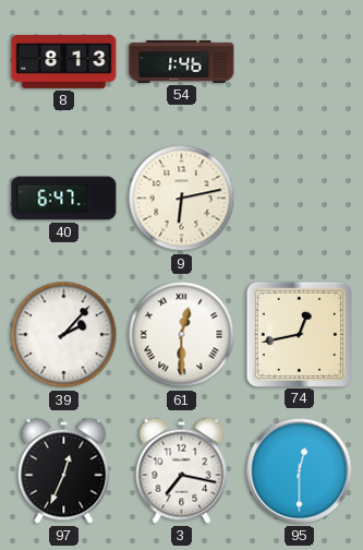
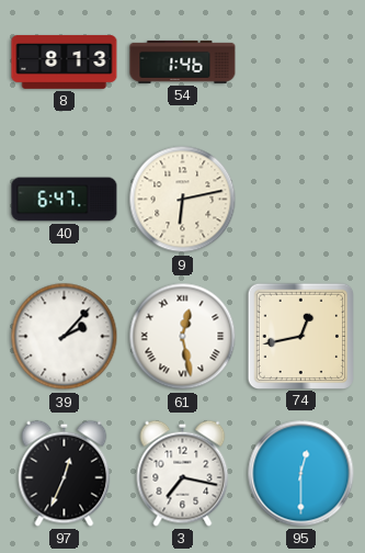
61: 12:30 -> 12:28 (183, 337)
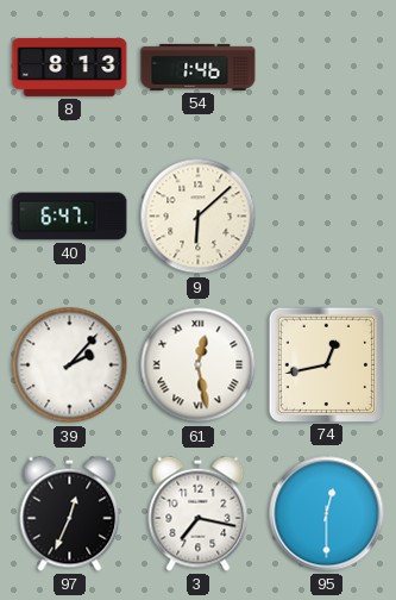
9: 6:13 -> 6:08 (199, 217)
